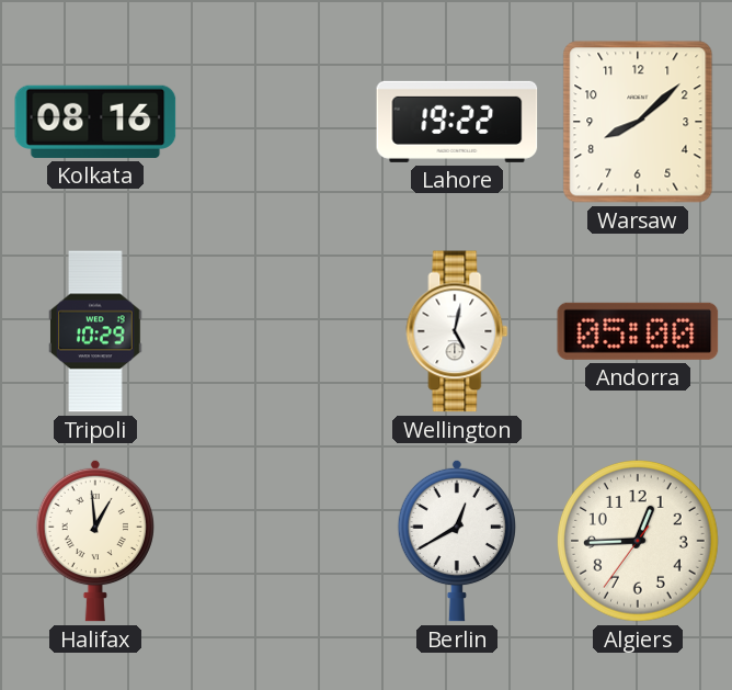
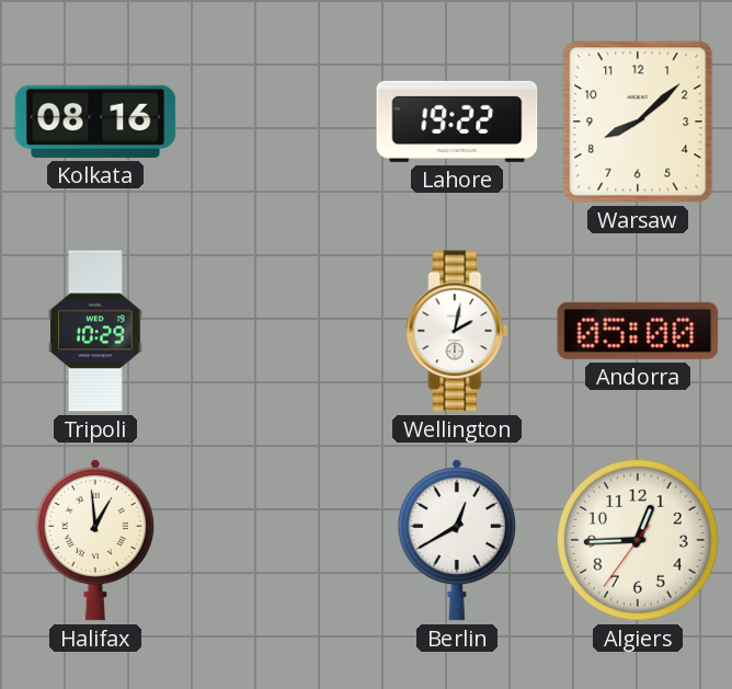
Wellington: 5:02 -> 2:02 (457, 331)
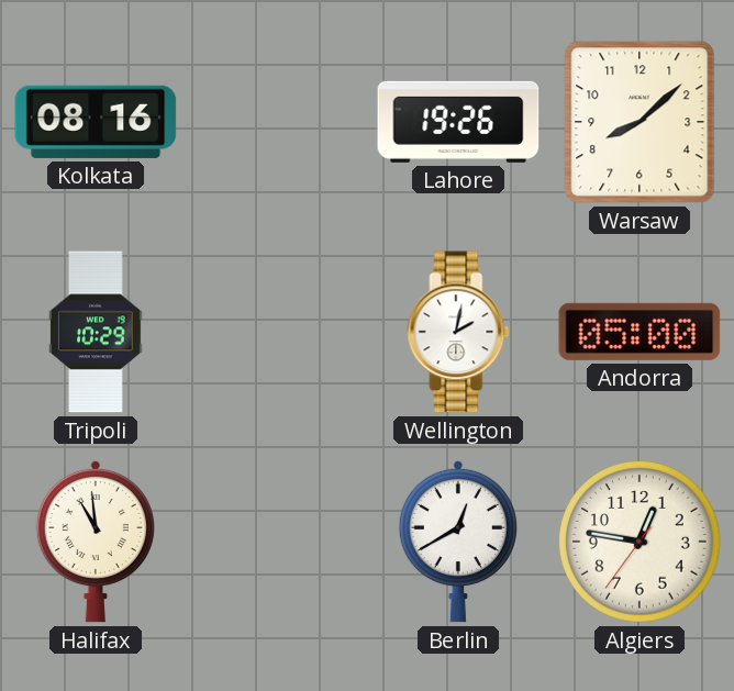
Lahore: 19:22 -> 19:26 (458, 122)
Halifax: 12:59 -> 10:59 (96, 542)
Algiers: 12:44 -> 12:46 (640, 543)
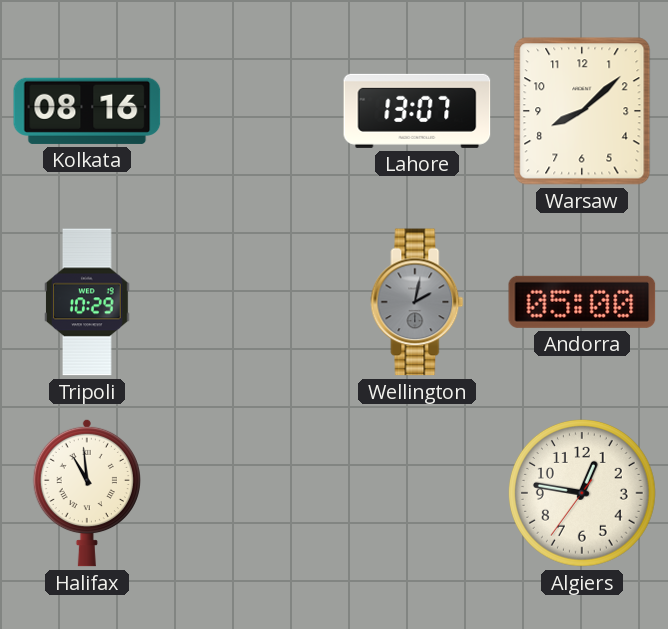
Lahore: 19:26 -> 13:07 (417, 111)
Wellington dial: white -> grey (417, 302)
Berlin: 12:40 -> none (458, 542)
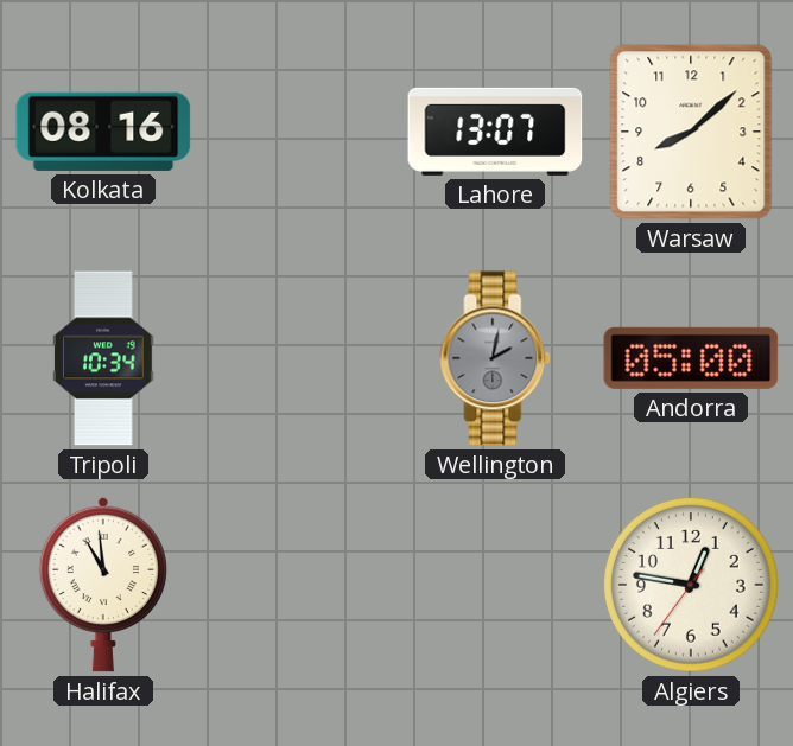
Tripoli: 10:29 -> 10:34 (103, 358)
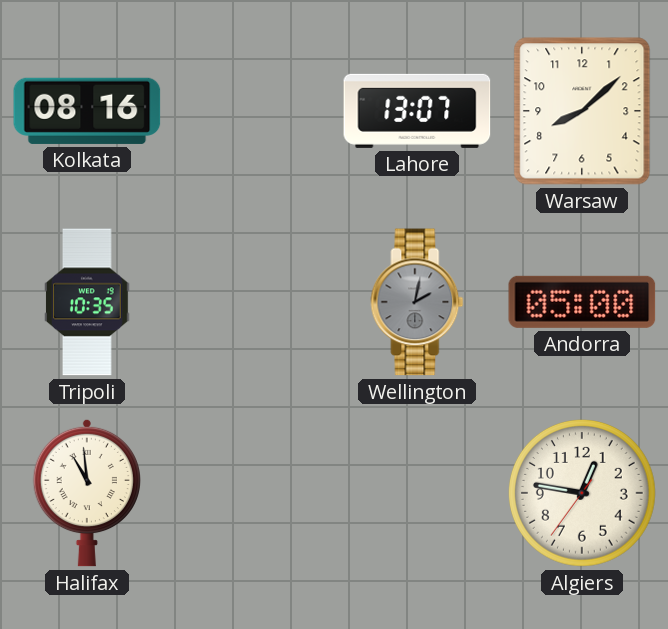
Tripoli: 10:34 -> 10:35 (87, 302)
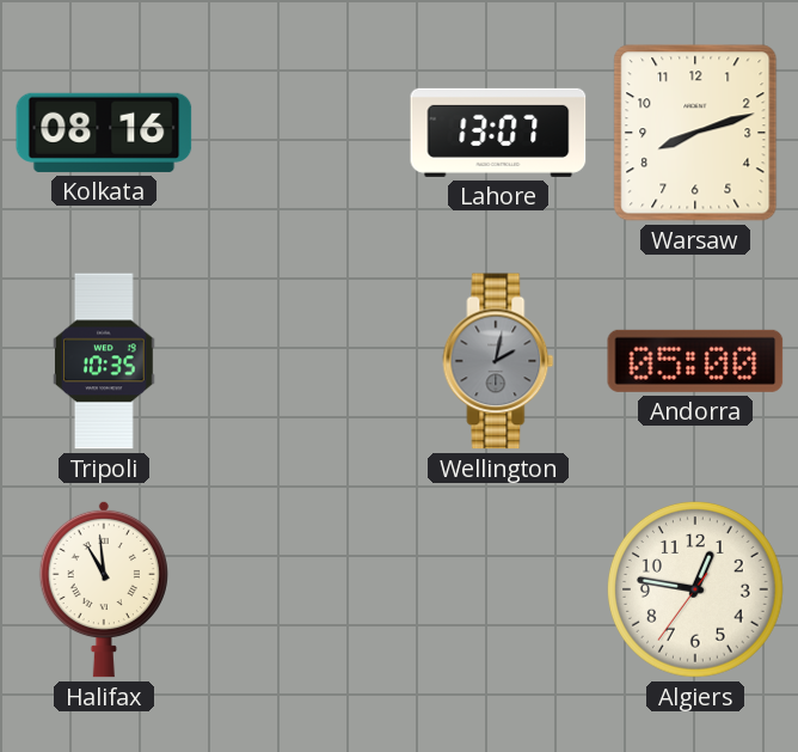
Warsaw: 8:08 -> 8:12 (695, 133)
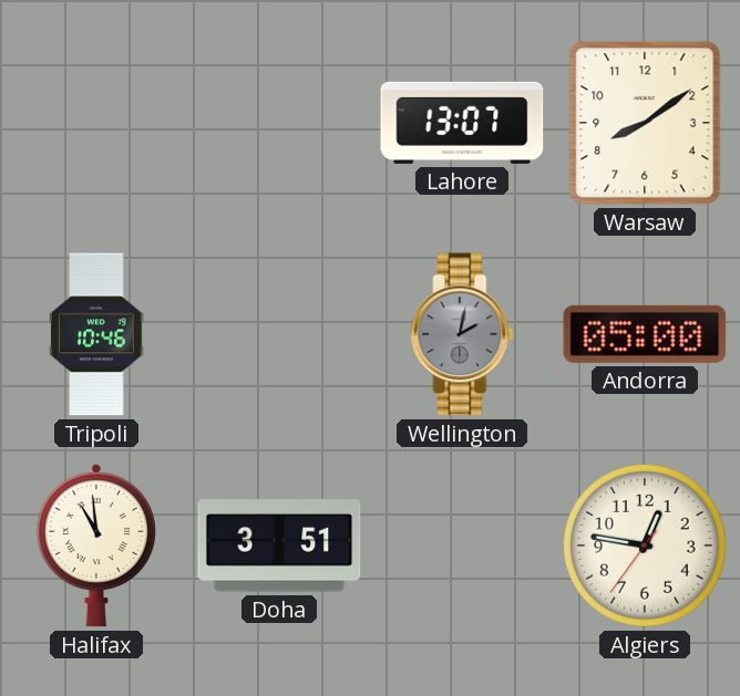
Kolkata: 08:16 -> none (104, 133)
Warsaw: 8:12 -> 8:09 (645, 123)
Tripoli: 10:35 -> 10:46 (96, 334)
Doha: none -> 3:51 (279, 546)
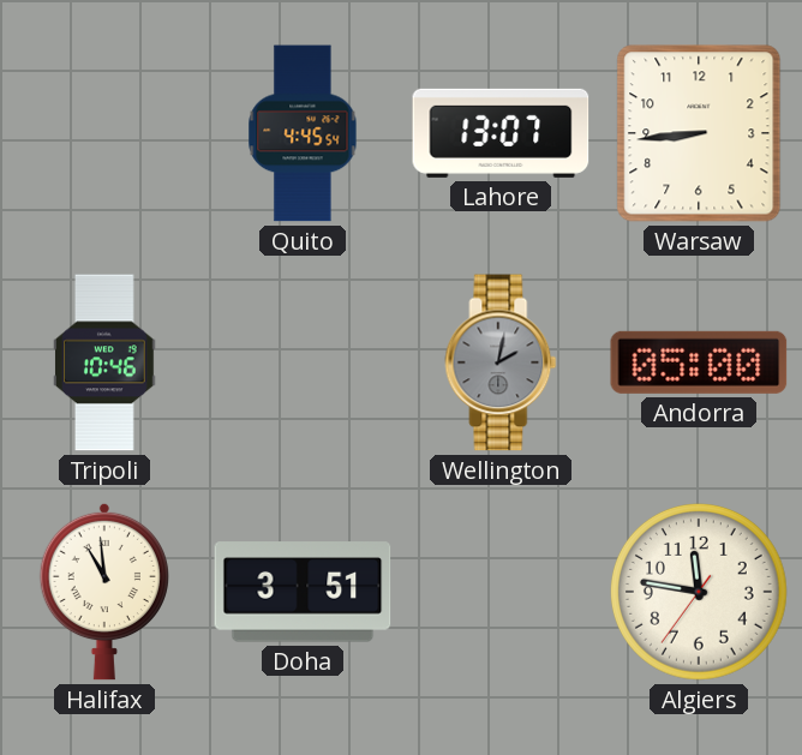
Quito: none -> 4:45 (303, 133)
Warsaw: 8:09 -> 8:44 (699, 133)
Algiers: 12:46 -> 11:46 (699, 593)
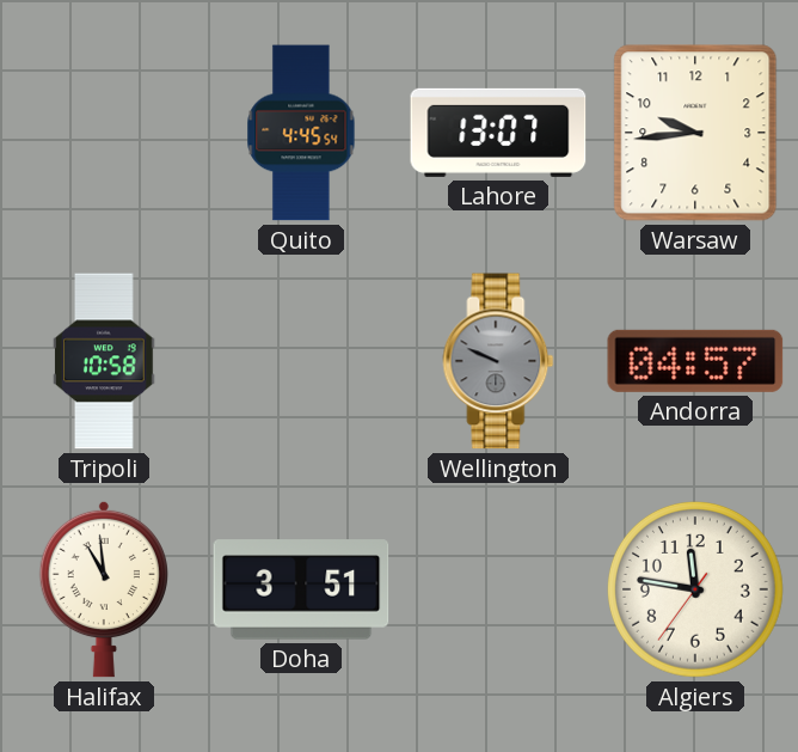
Warsaw: 8:44 -> 9:44 (695, 133)
Tripoli: 10:46 -> 10:58 (104, 361)
Wellington: 2:02 -> 9:49 (498, 361)
Andorra: 05:00 -> 04:57 (695, 361)
